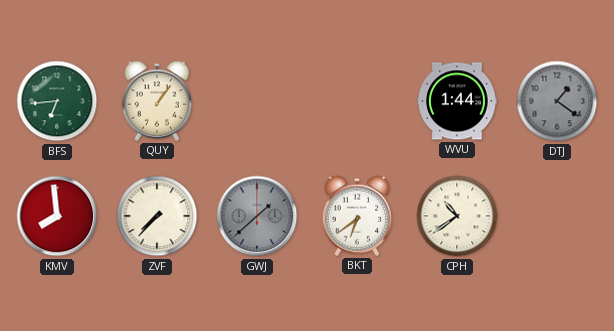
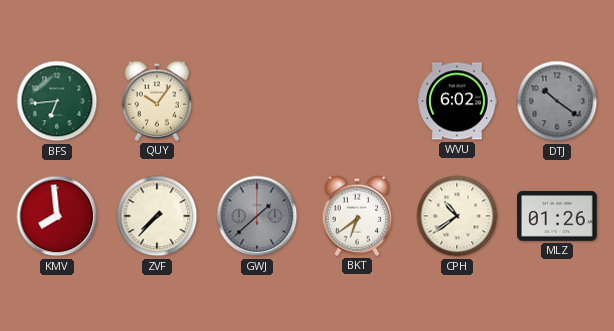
QUY: 1:06 -> 10:06 (157, 101)
WVU: 1:44 -> 6:02 (457, 101)
DTJ: 1:21 -> 10:21 (557, 101)
MLZ: none -> 01:26 (557, 216)
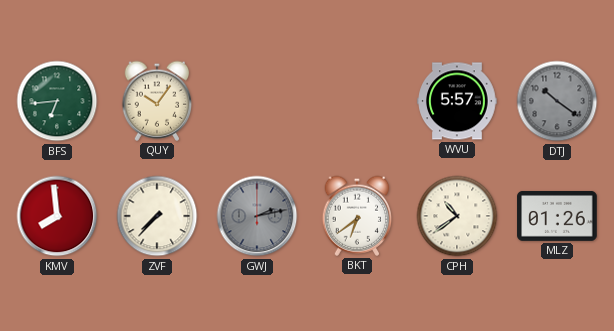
WVU: 6:02 -> 5:57 (457, 101)
GWJ: 1:38 -> 2:13 (257, 216)
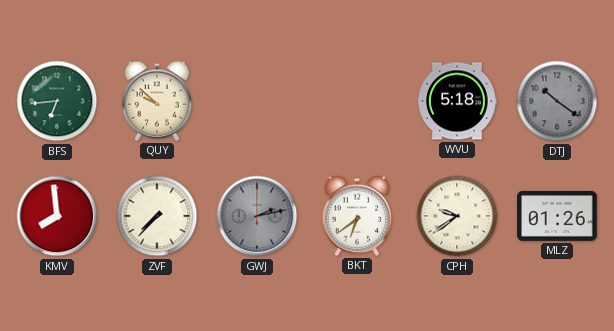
QUY: 10:06 -> 9:52 (157, 101)
WVU: 5:57 -> 5:18 (457, 101)
CPH: 10:39 -> 9:39 (457, 216)
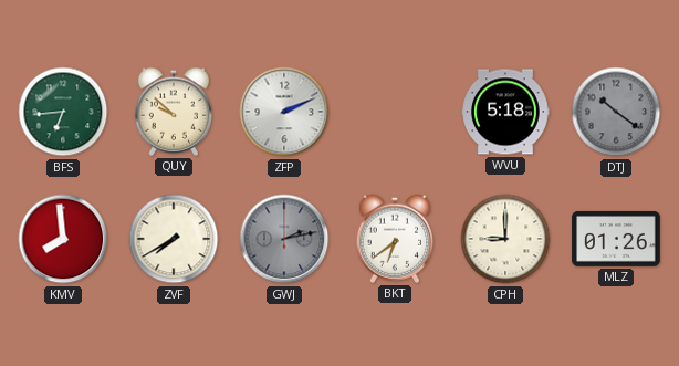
ZFP: none -> 2:11 (284, 112)
ZVF: 7:37 -> 7:40 (174, 239)
CPH: 9:39 -> 9:00 (505, 239)
